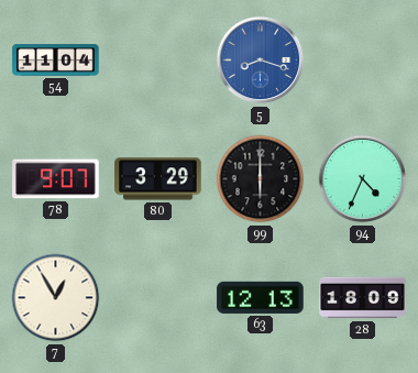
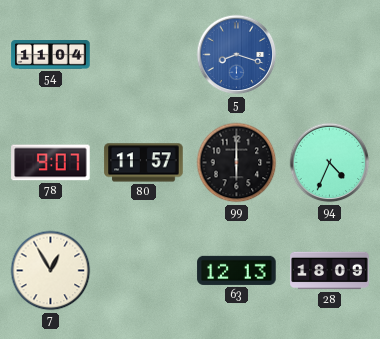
80: 3:29 -> 11:57 (144, 163)
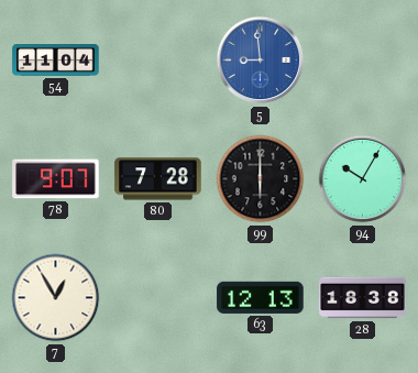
5: 8:18 -> 8:59 (261, 61)
80: 11:57 -> 7:28 (158, 179)
94: 4:34 -> 10:05 (363, 179)
28: 18:09 -> 18:38 (363, 298)
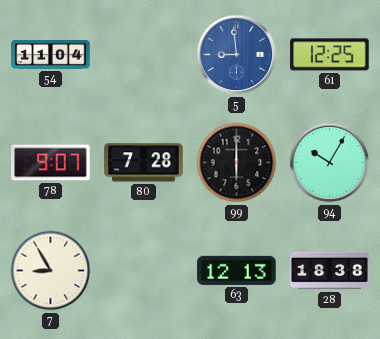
61: none -> 12:25 (330, 55)
7: 12:55 -> 8:55 (51, 271)
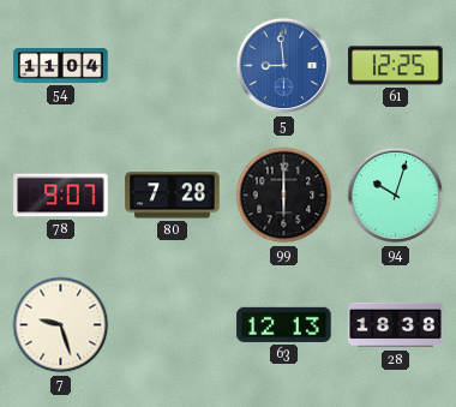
94: 10:05 -> 10:03 (396, 196)
7: 8:55 -> 9:27 (61, 325)
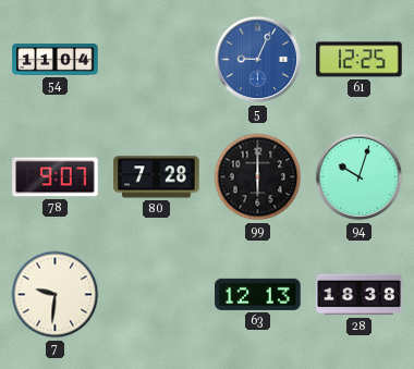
5: 8:59 -> 9:04 (258, 60)
7: 9:27 -> 9:31 (56, 295)
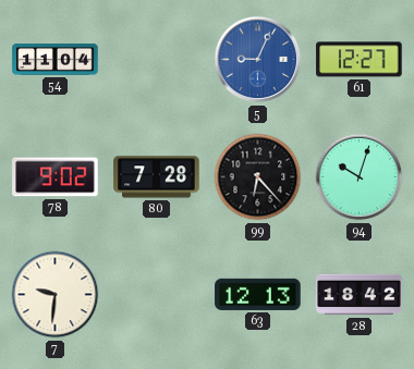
61: 12:25 -> 12:27 (360, 60)
78: 9:07 -> 9:02 (56, 177)
99: 6:00 -> 6:23 (258, 177)
28: 18:38 -> 18:42 (360, 295)
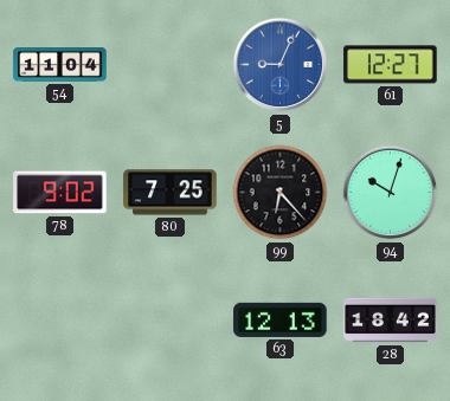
80: 7:28 -> 7:25 (171, 193)
7: 9:31 -> none (56, 295)
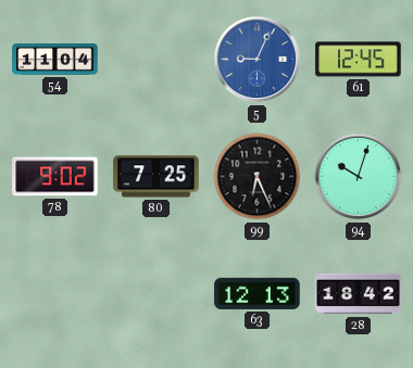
61: 12:27 -> 12:45 (359, 60)
99: 6:23 -> 6:26 (258, 177)
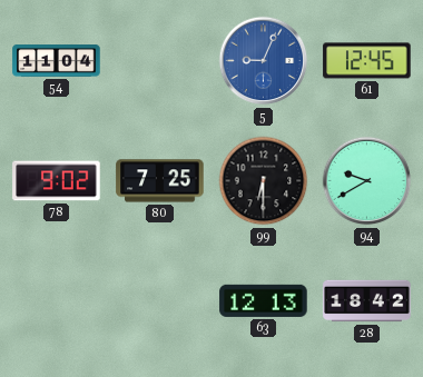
99: 6:26 -> 6:30 (264, 181)
94: 10:03 -> 9:40 (367, 181)
